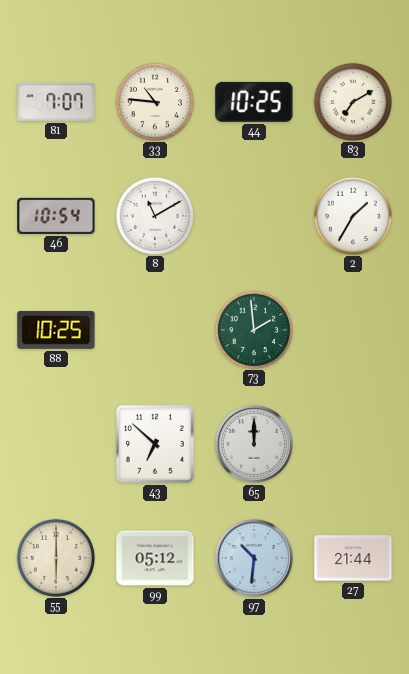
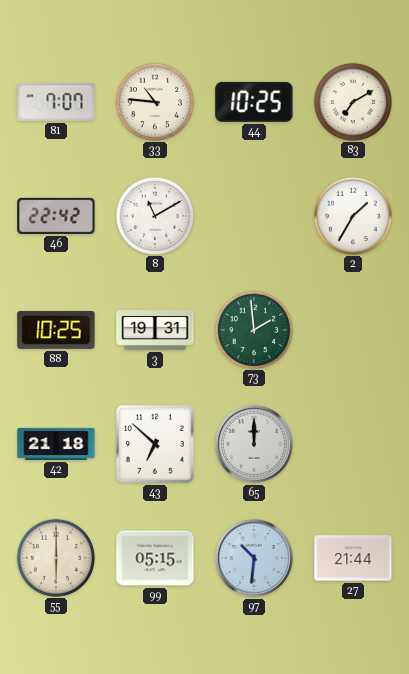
46: 10:54 -> 22:42 (56, 216)
3: none -> 19:31 (155, 331)
42: none -> 21:18 (56, 444)
99: 05:12 -> 05:15 (155, 558)
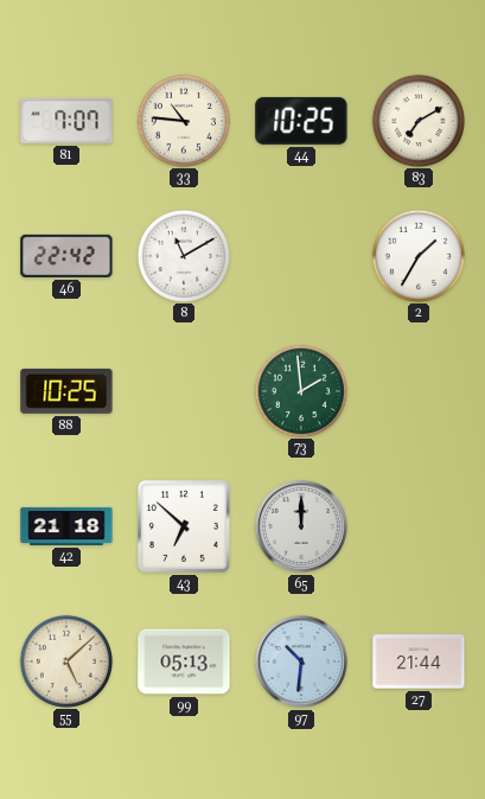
3: 19:31 -> none (155, 331)
55: 6:00 -> 5:08 (65, 660)
99: 05:15 -> 05:13 (184, 661)
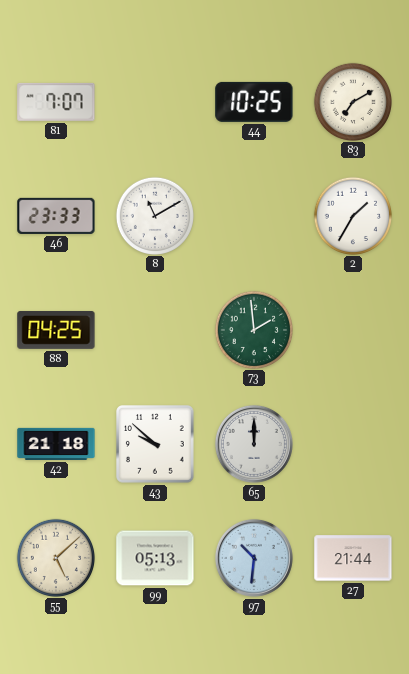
33: 10:46 -> none (183, 120)
46: 22:42 -> 23:33 (56, 216)
88: 10:25 -> 04:25 (56, 330)
43: 6:52 -> 9:52 (156, 445)
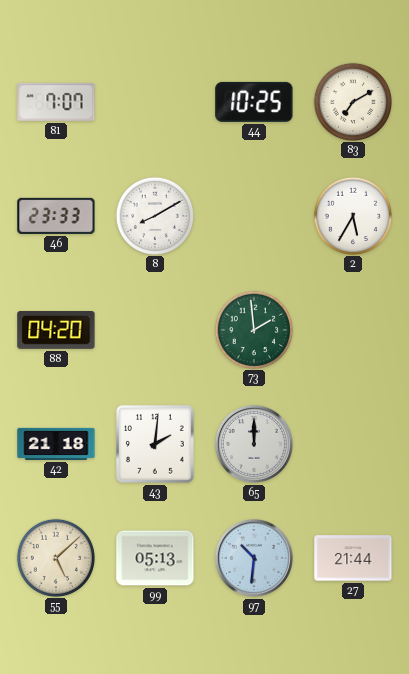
8: 11:10 -> 8:10 (154, 215)
2: 1:35 -> 5:35 (352, 215)
88: 04:25 -> 04:20 (56, 330)
43: 9:52 -> 2:01 (156, 445)
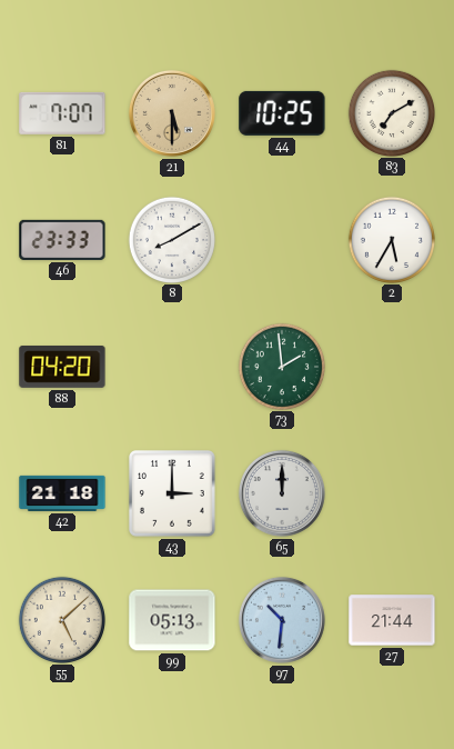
21: none -> 5:30 (172, 113)
43: 2:01 -> 3:00 (173, 495)
